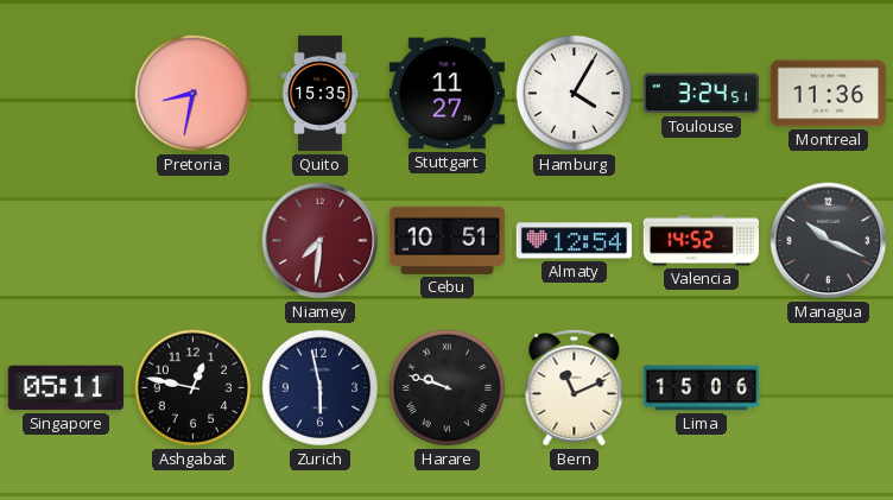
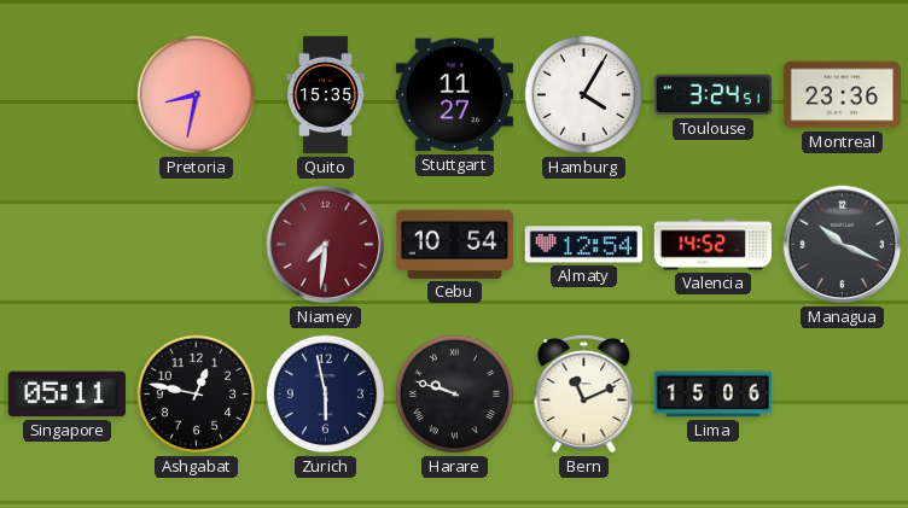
Montreal: 11:36 -> 23:36 (842, 95)
Cebu: 10:51 -> 10:54 (454, 244)
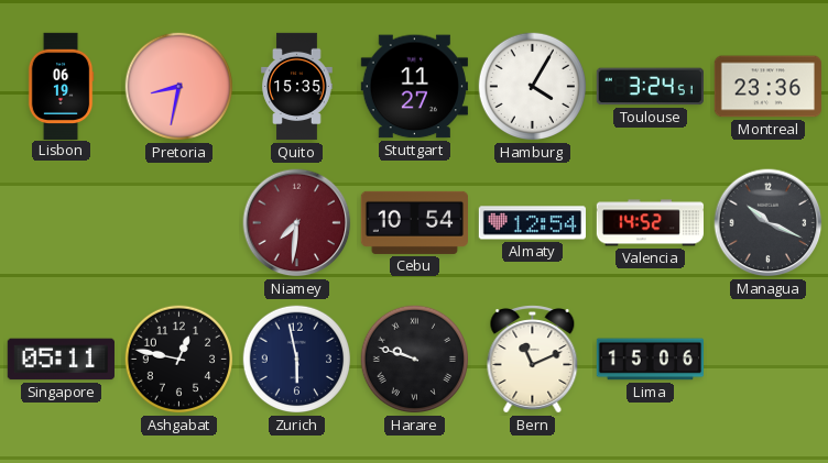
Lisbon: none -> 06:19 (61, 86)
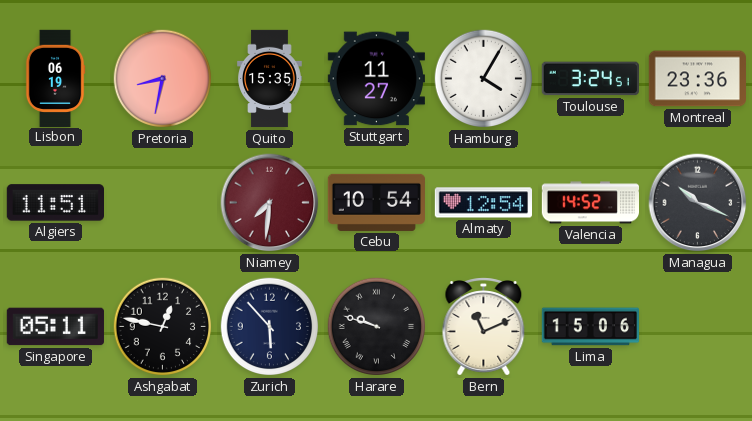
Algiers: none -> 11:51 (55, 203)
Zurich: 5:58 -> 5:53 (270, 327)
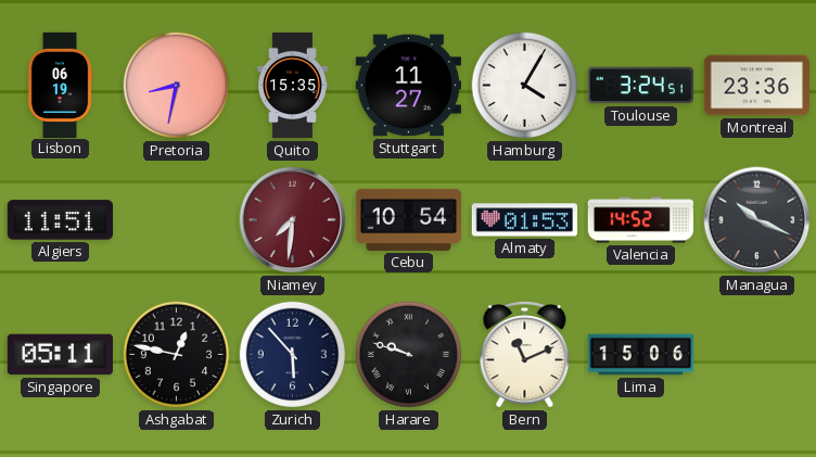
Almaty: 12:54 -> 01:53 (524, 220)
